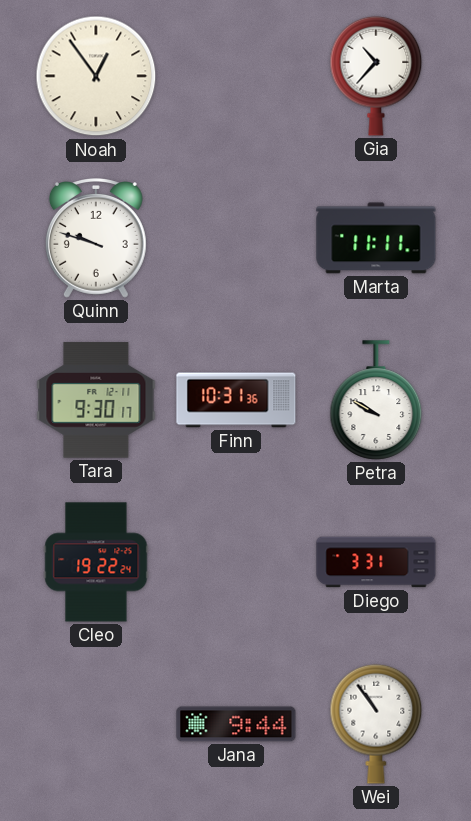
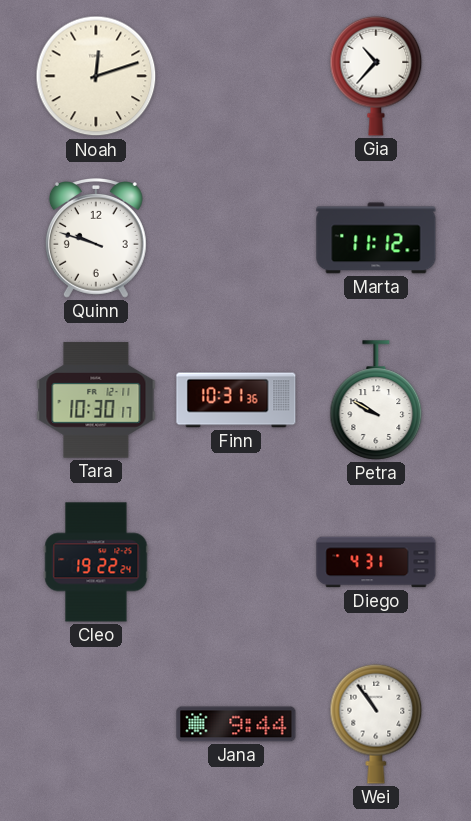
Noah: 12:54 -> 12:12 (96, 76)
Marta: 11:11 -> 11:12 (376, 238)
Tara: 9:30 -> 10:30 (96, 400)
Diego: 3:31 -> 4:31 (376, 562)
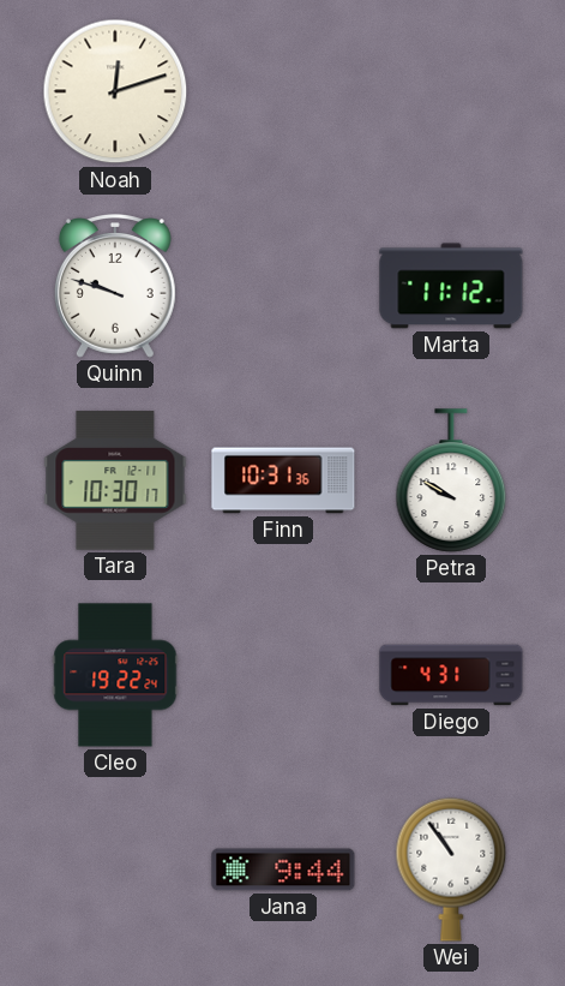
Gia: 10:37 -> none (376, 76)
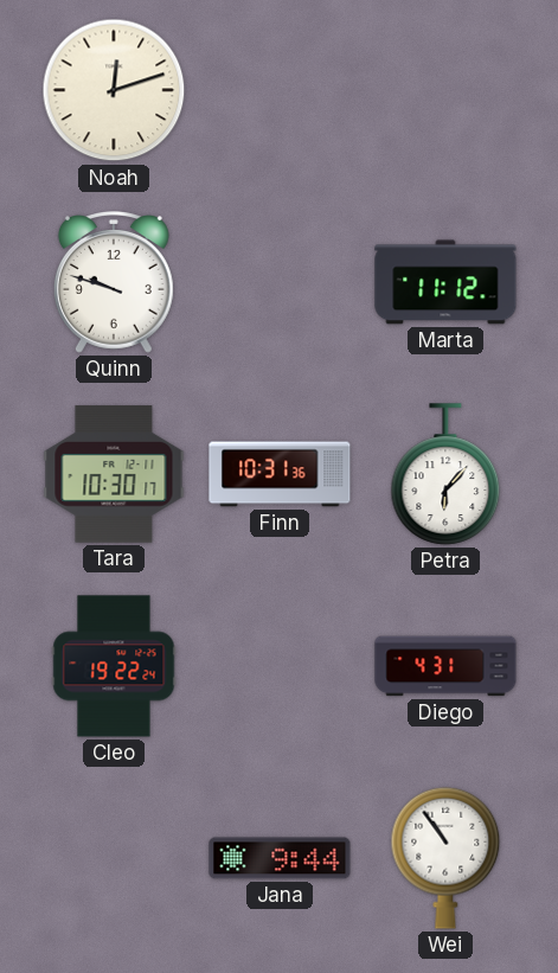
Petra: 9:50 -> 6:07 (445, 474)
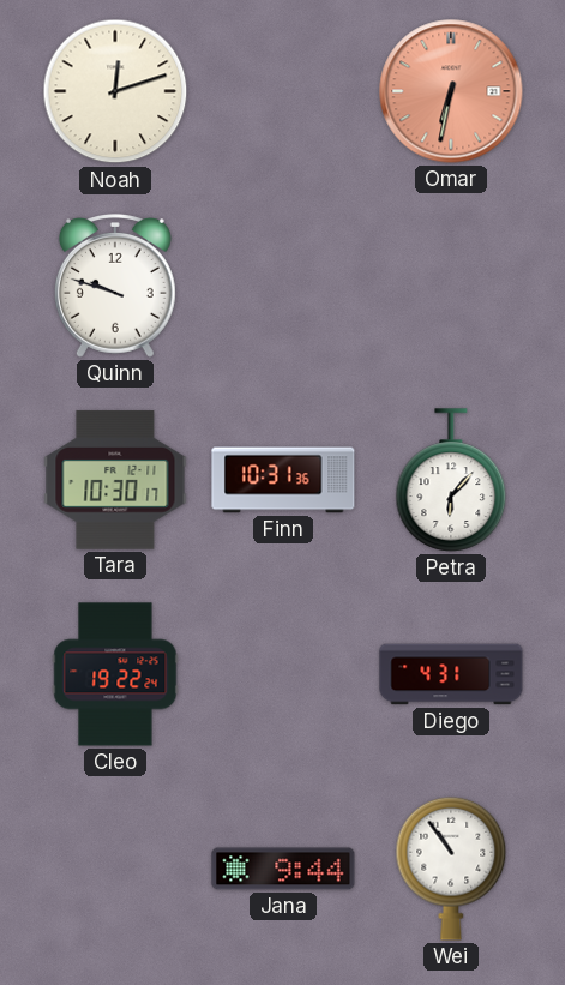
Omar: none -> 6:32 (451, 91)
Marta: 11:12 -> none (445, 282)
